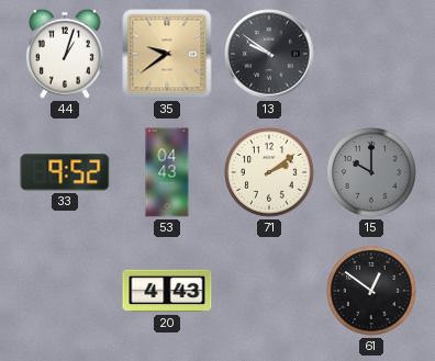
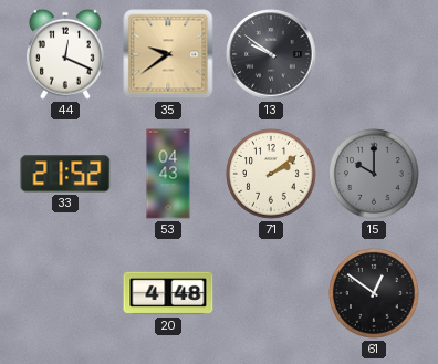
44: 1:03 -> 12:19 (65, 54)
33: 9:52 -> 21:52 (65, 174)
20: 4:43 -> 4:48 (168, 293)
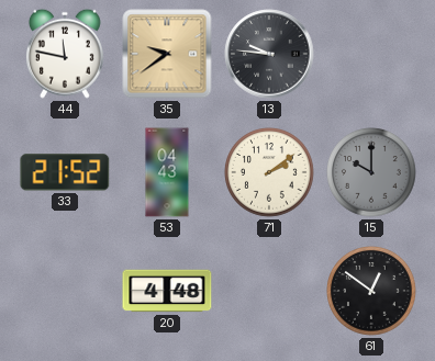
44: 12:19 -> 11:47 (65, 54)
13: 9:51 -> 9:46 (269, 54)
